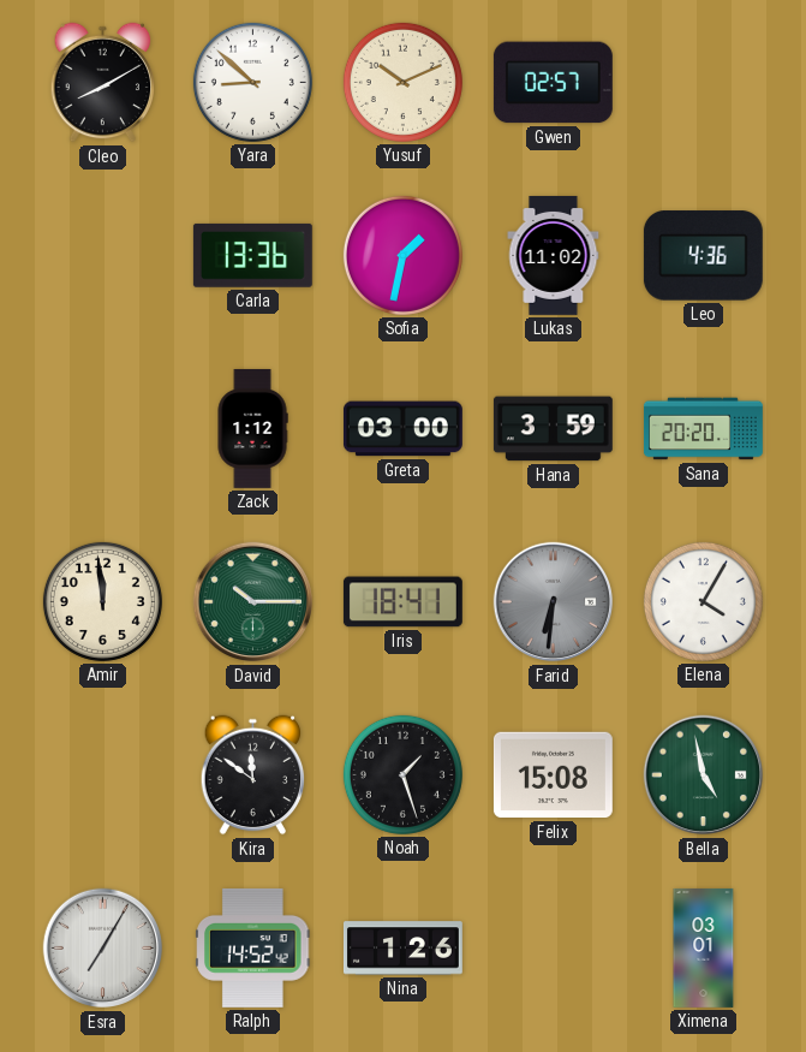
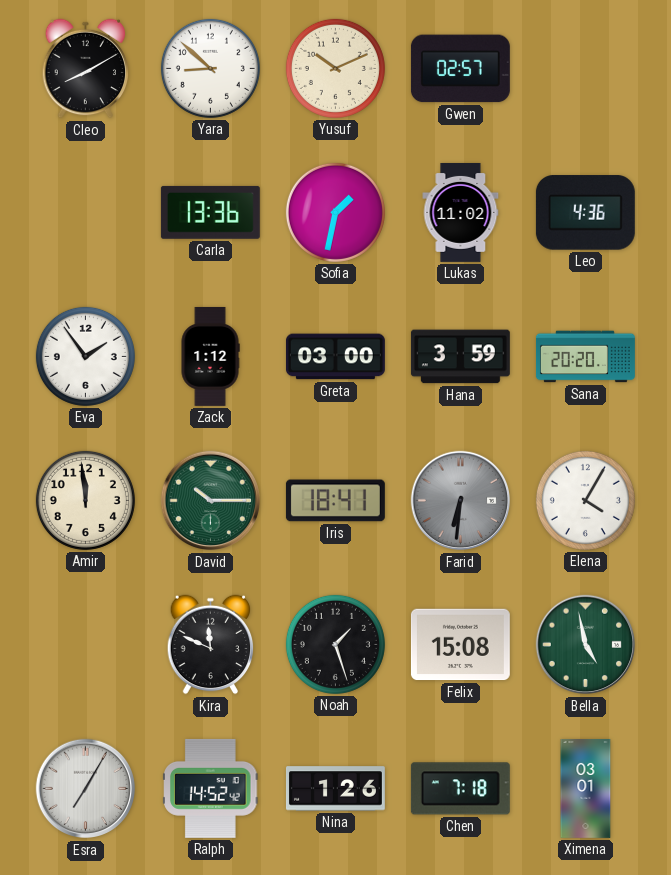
Eva: none -> 1:54 (85, 356)
Kira: 11:51 -> 11:49 (211, 645)
Chen: none -> 7:18 (460, 789)
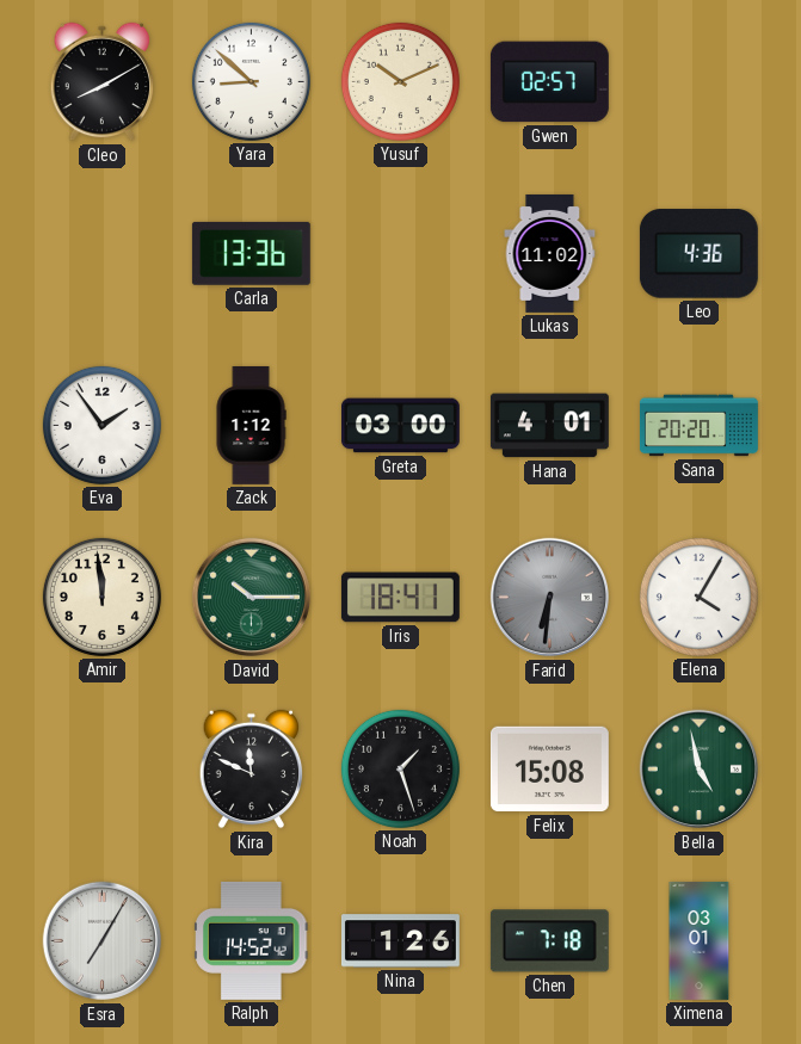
Sofia: 1:32 -> none (335, 212)
Hana: 3:59 -> 4:01 (549, 426)
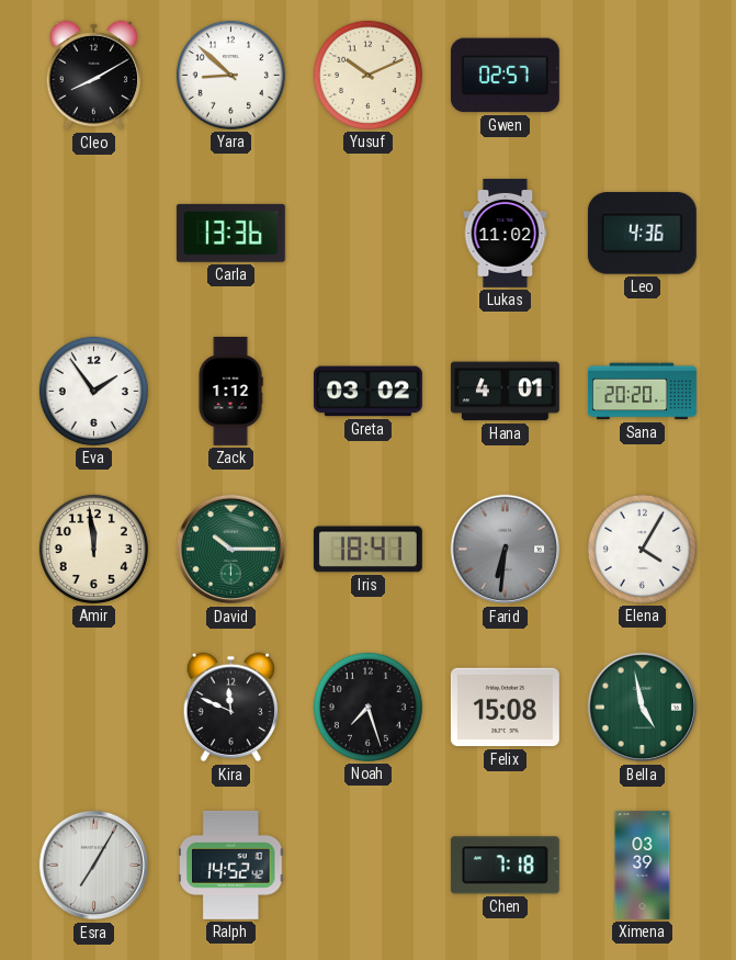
Greta: 03:00 -> 03:02 (367, 392)
Noah: 1:27 -> 7:27 (367, 707)
Nina: 1:26 -> none (400, 941)
Ximena: 03:01 -> 03:39 (643, 865)
